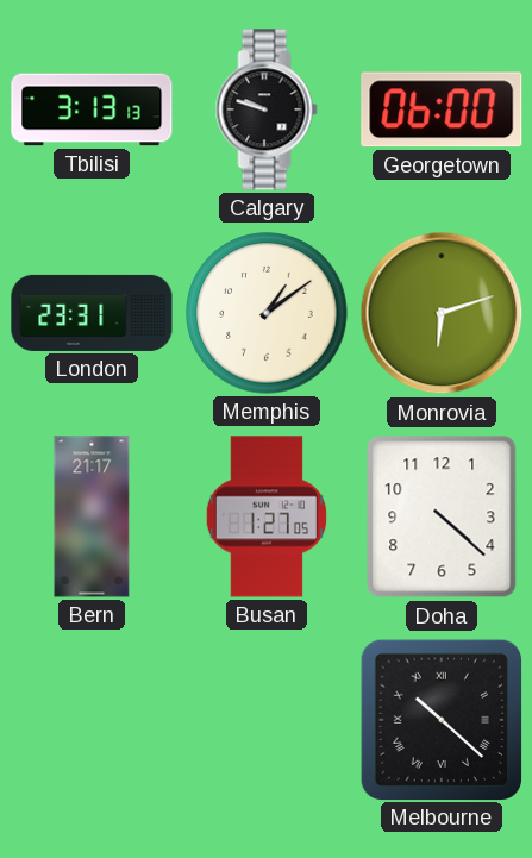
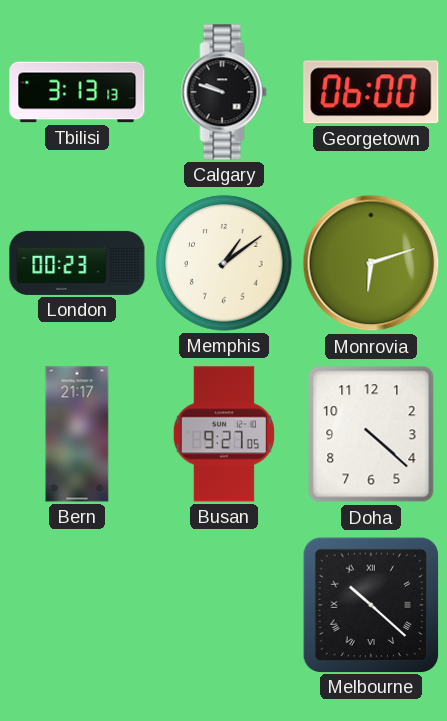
London: 23:31 -> 00:23 (77, 263)
Busan: 1:27 -> 9:27 (224, 434)
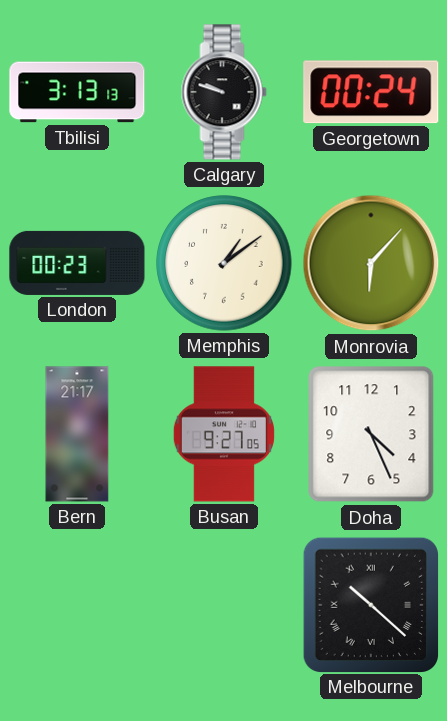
Georgetown: 06:00 -> 00:24 (371, 92)
Monrovia: 6:12 -> 6:07 (371, 263)
Doha: 4:22 -> 4:26 (371, 434)
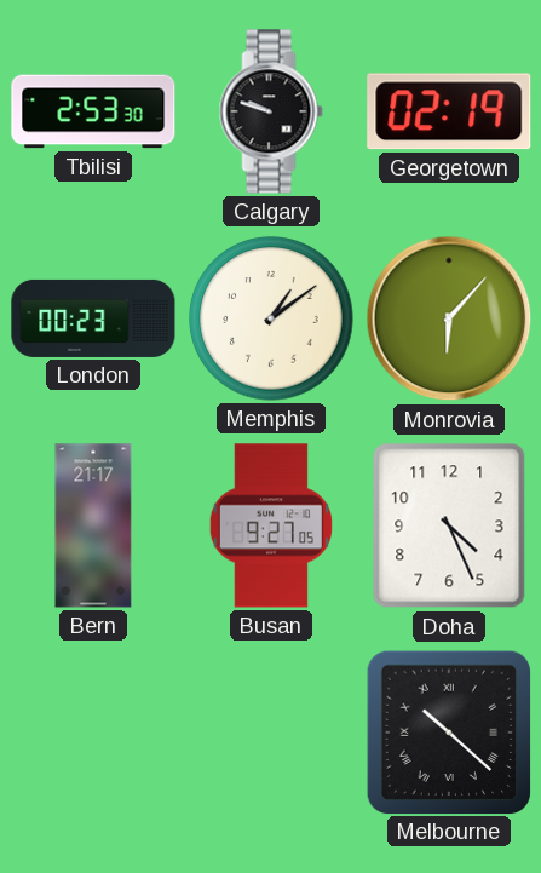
Tbilisi: 3:13 -> 2:53 (93, 111)
Georgetown: 00:24 -> 02:19 (449, 111)
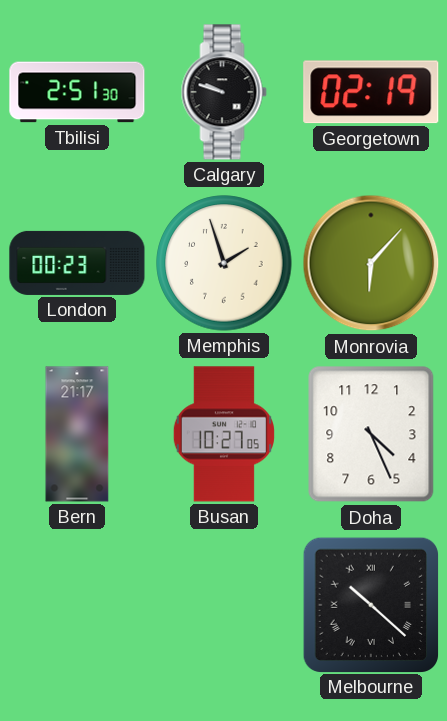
Tbilisi: 2:53 -> 2:51 (77, 92)
Memphis: 1:09 -> 1:57 (224, 263)
Busan: 9:27 -> 10:27 (224, 434)
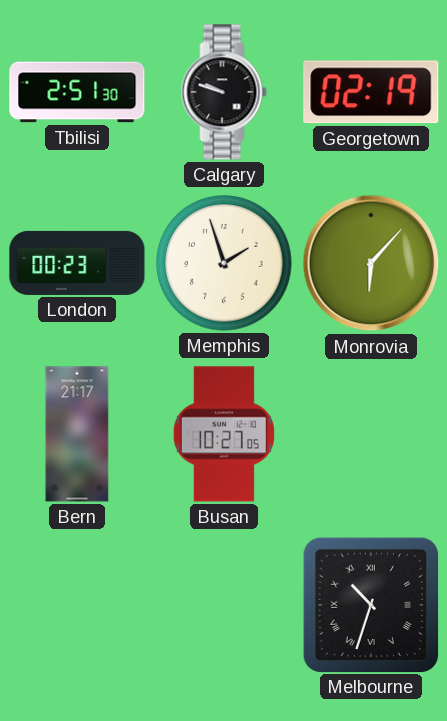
Doha: 4:26 -> none (371, 434)
Melbourne: 10:22 -> 10:33 (370, 604)
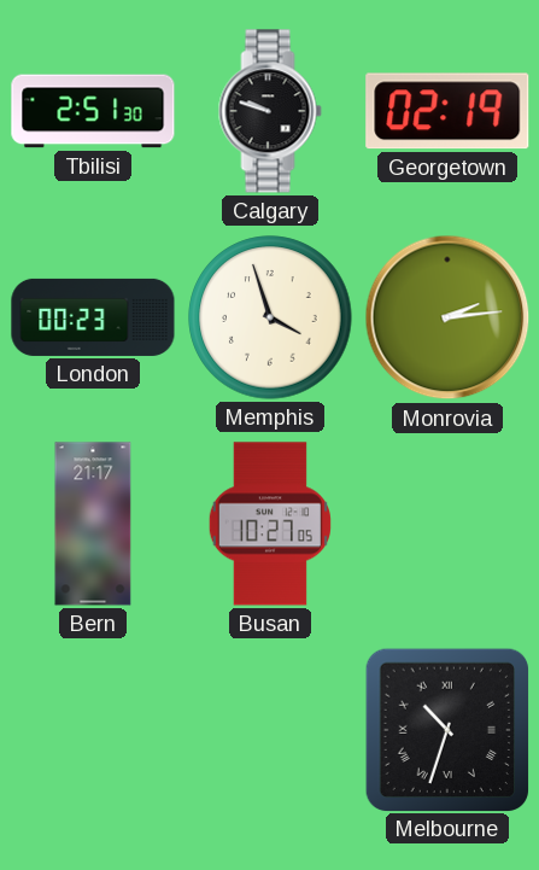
Memphis: 1:57 -> 3:57 (270, 317)
Monrovia: 6:07 -> 2:14 (447, 317)
